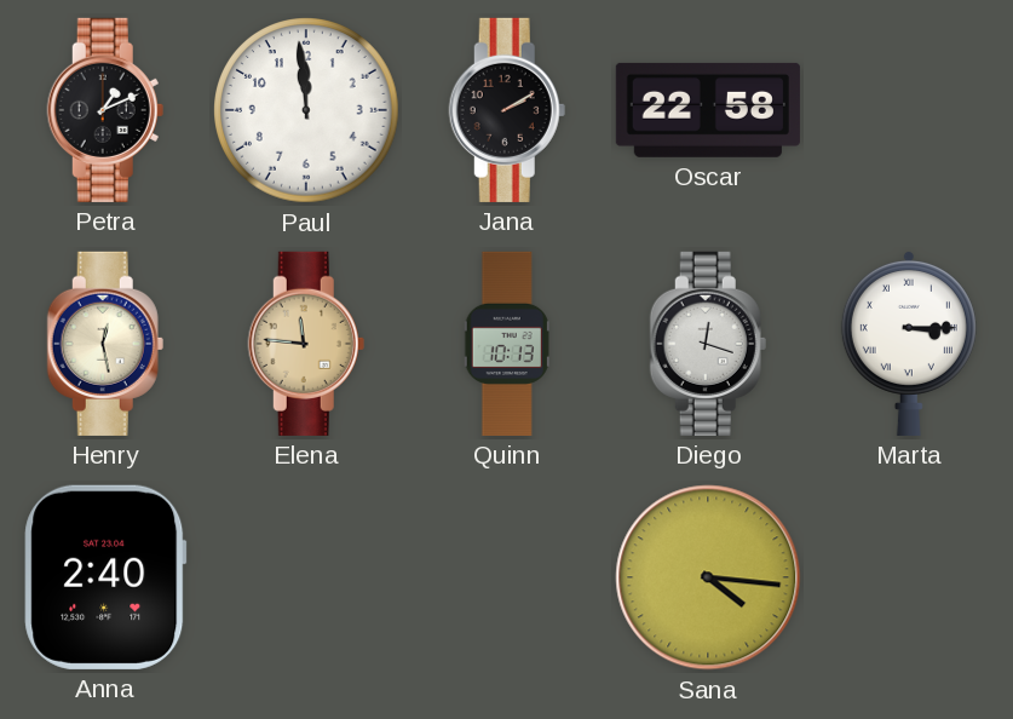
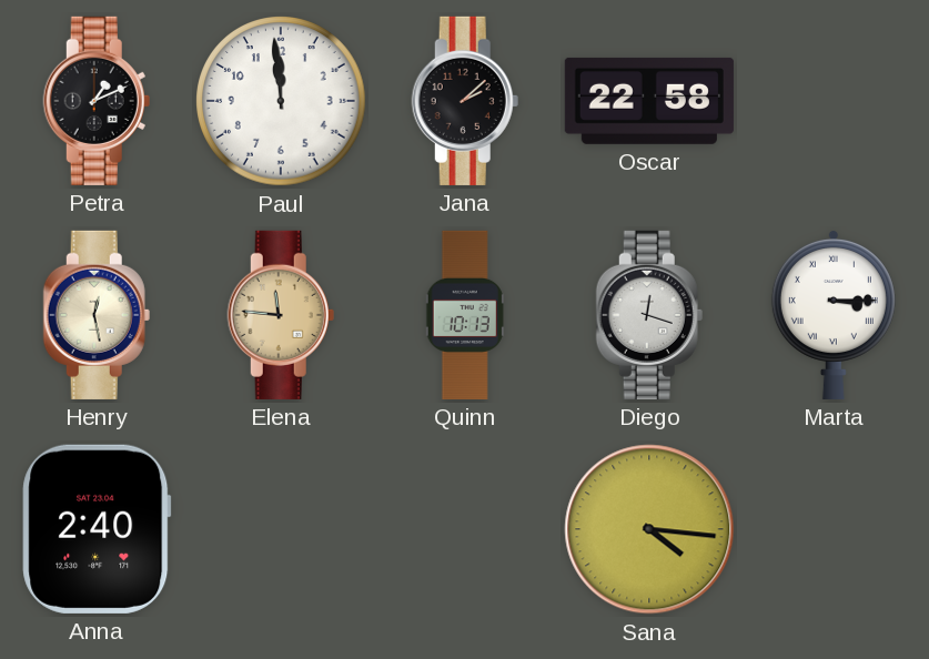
Jana: 2:10 -> 2:08 (465, 101)
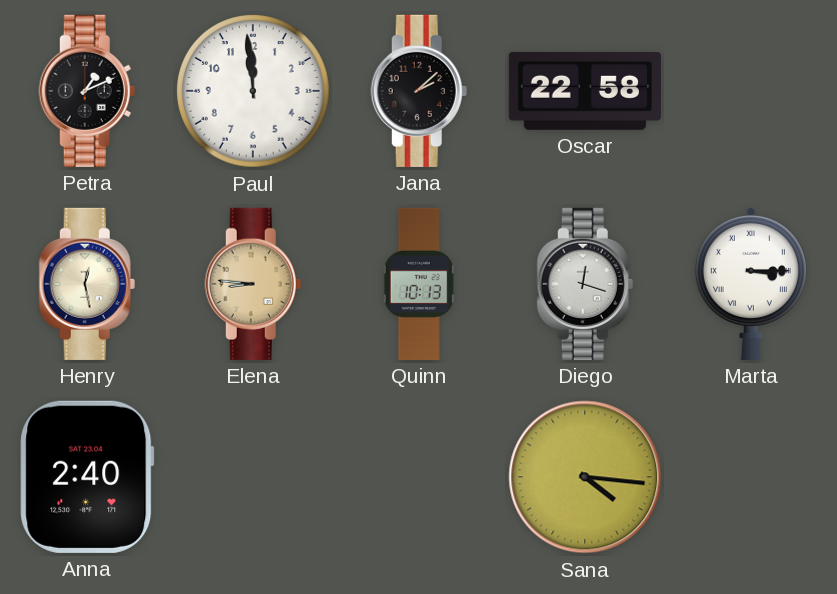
Elena: 11:46 -> 8:46 (253, 284)
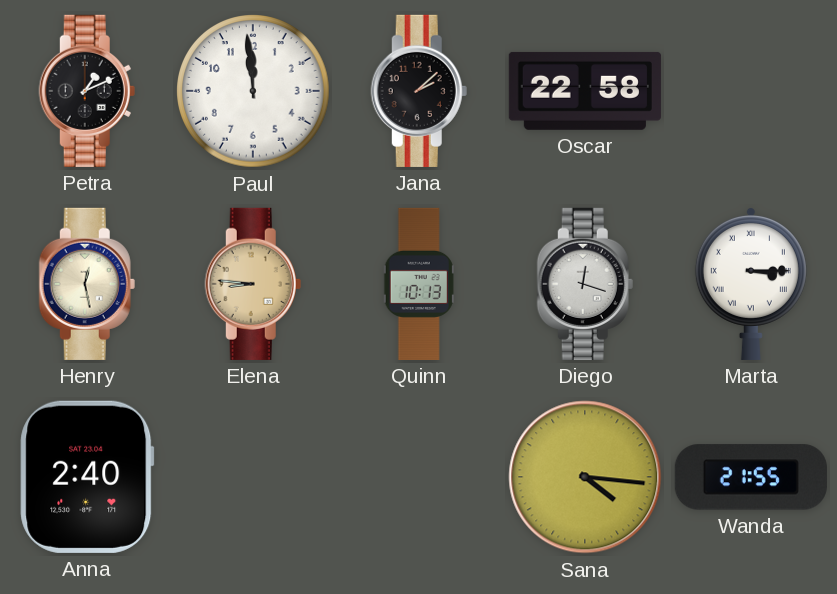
Wanda: none -> 21:55 (751, 477)
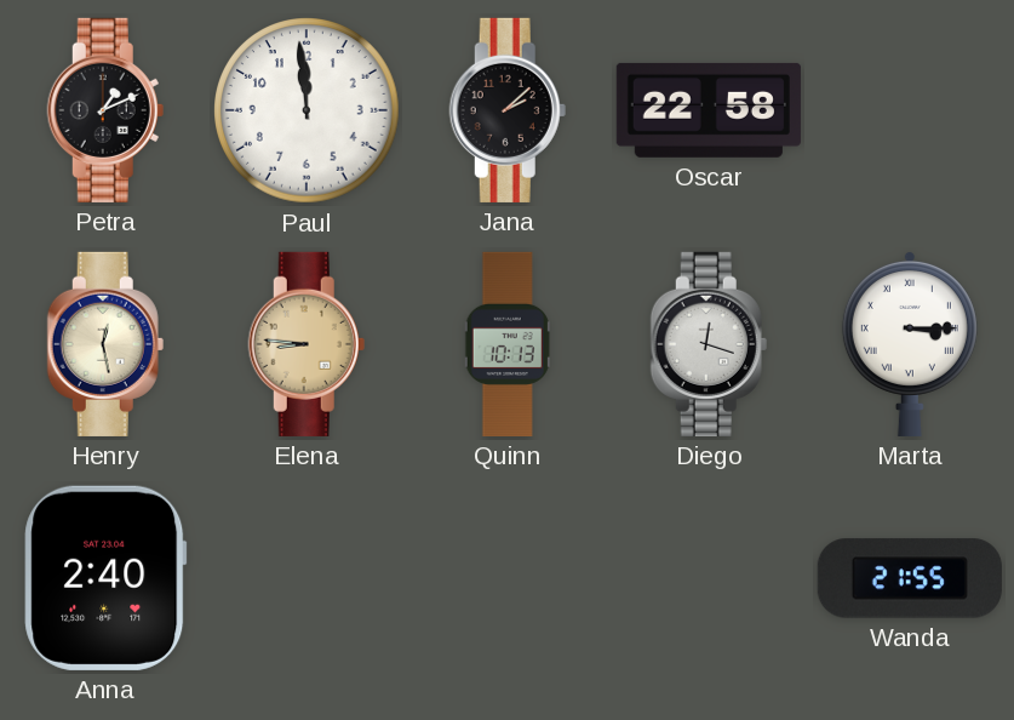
Sana: 4:16 -> none (585, 477)
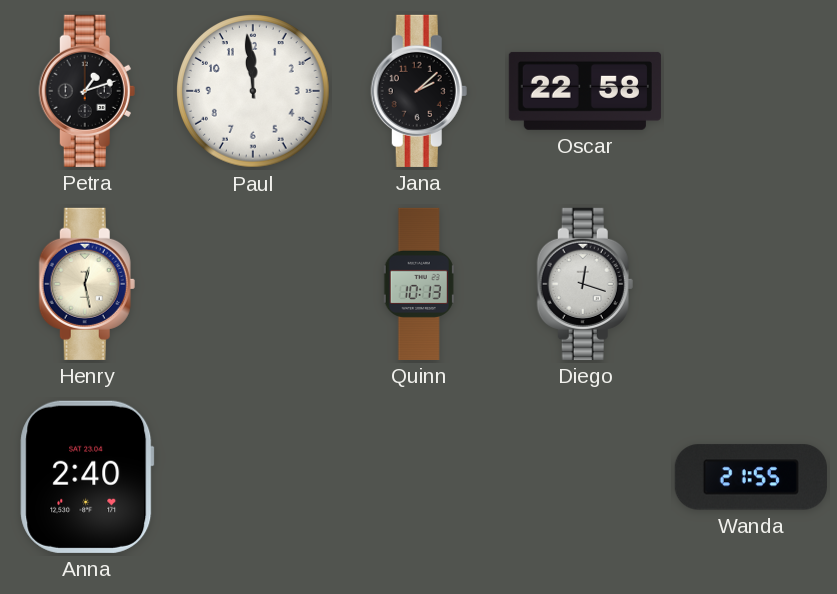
Petra: 1:11 -> 1:12 (87, 91)
Elena: 8:46 -> none (307, 344)
Marta: 3:15 -> none (910, 343)
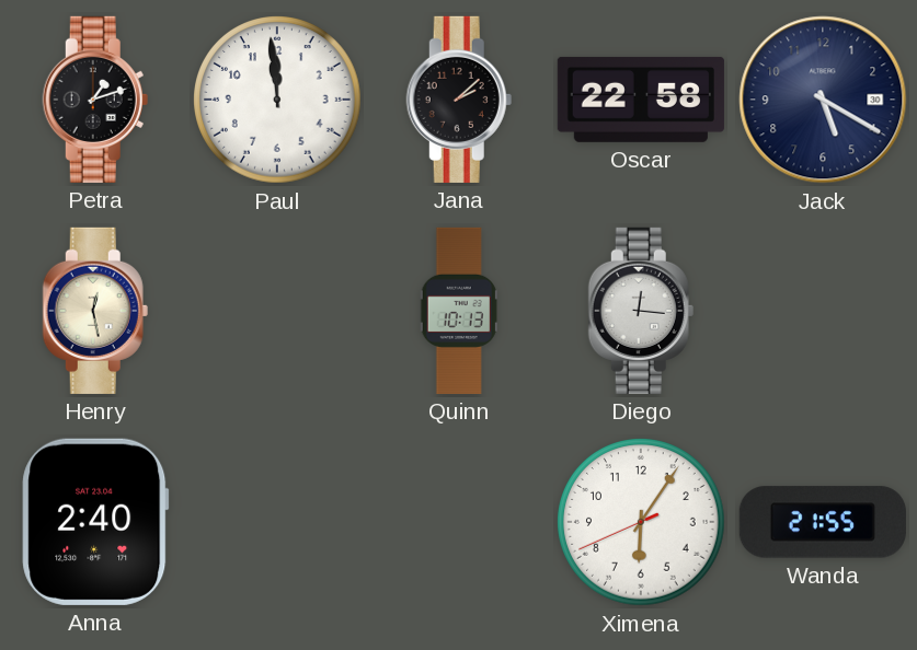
Jack: none -> 5:20 (823, 100)
Diego: 12:18 -> 12:16 (641, 311)
Ximena: none -> 6:05 (642, 523)
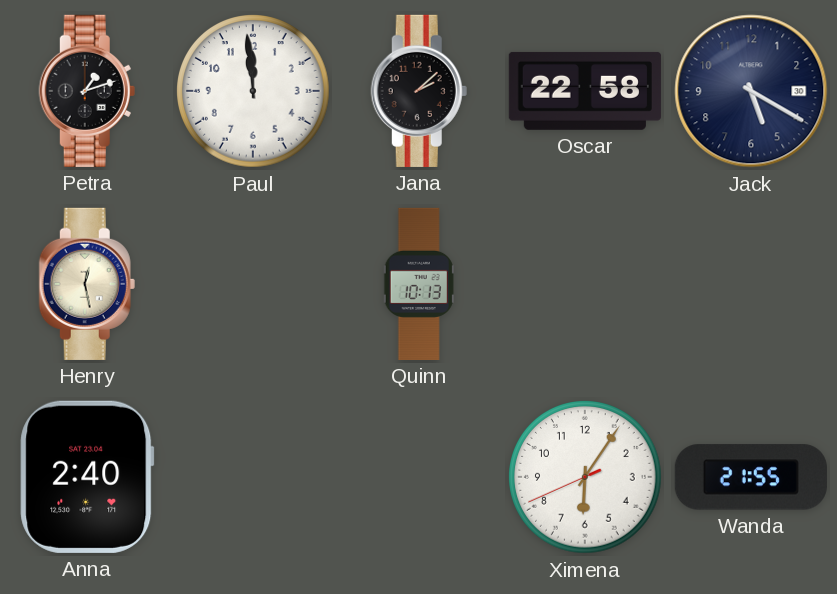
Diego: 12:16 -> none (641, 311)
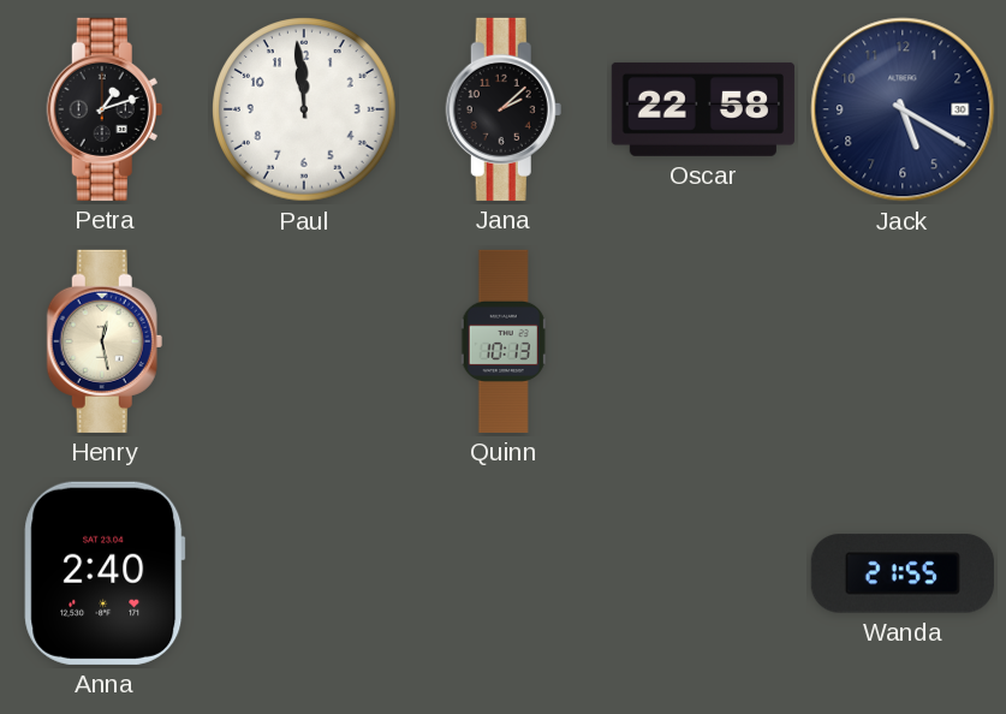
Ximena: 6:05 -> none (586, 478)
